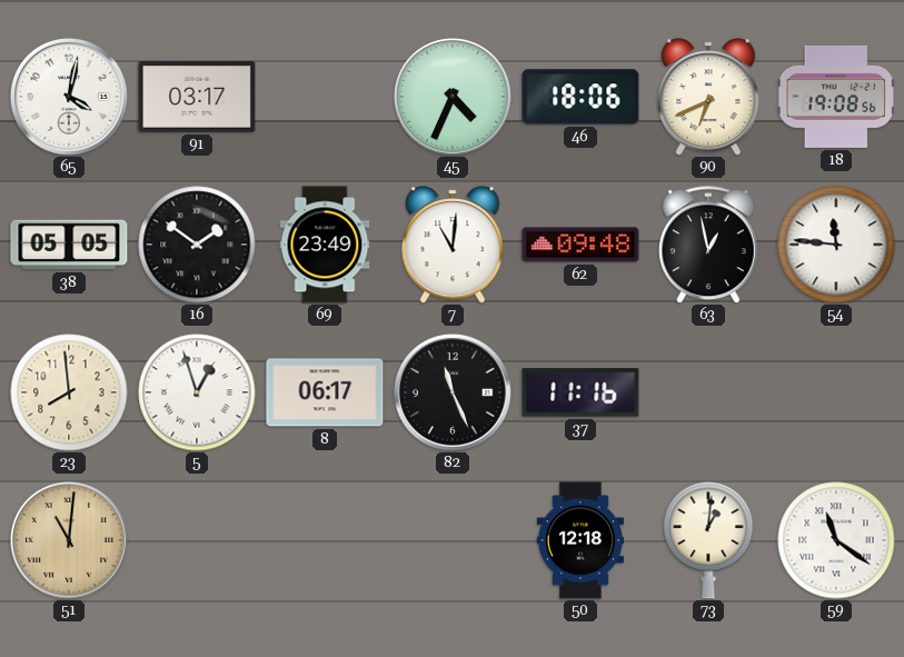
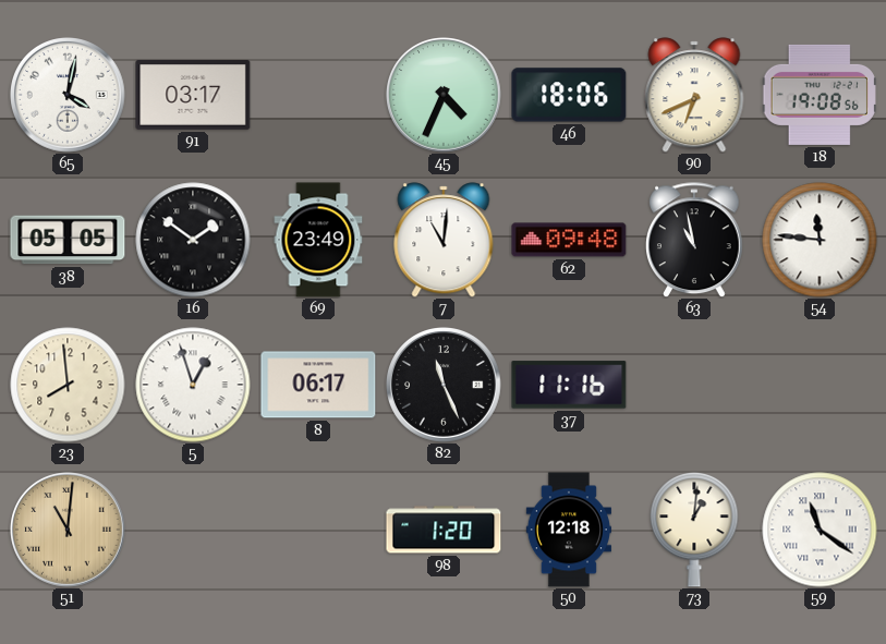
63: 12:58 -> 10:58 (694, 240)
98: none -> 1:20 (444, 530)
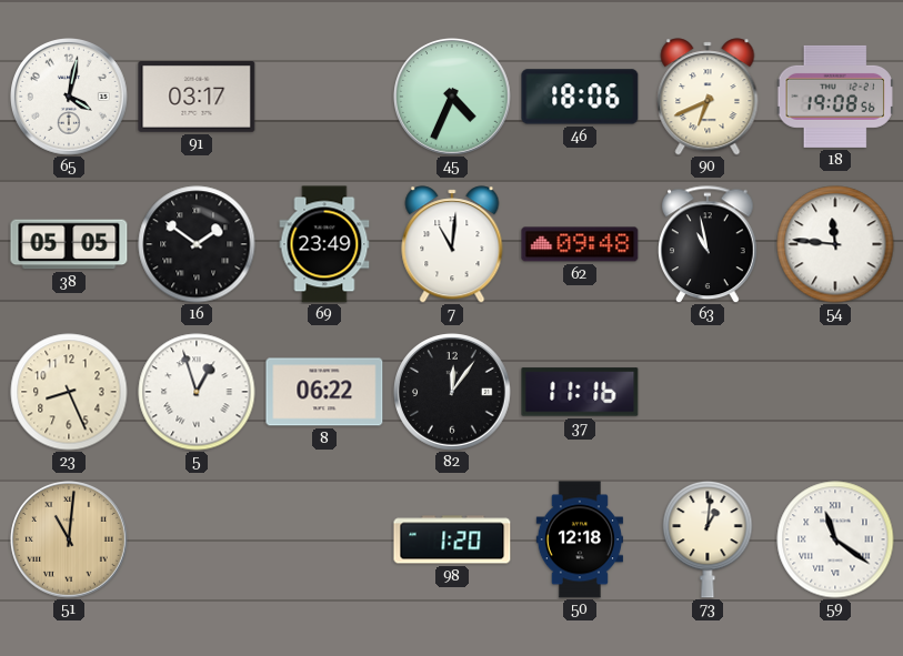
23: 7:59 -> 8:26 (69, 392)
8: 06:17 -> 06:22 (324, 392)
82: 11:26 -> 12:06 (453, 393)
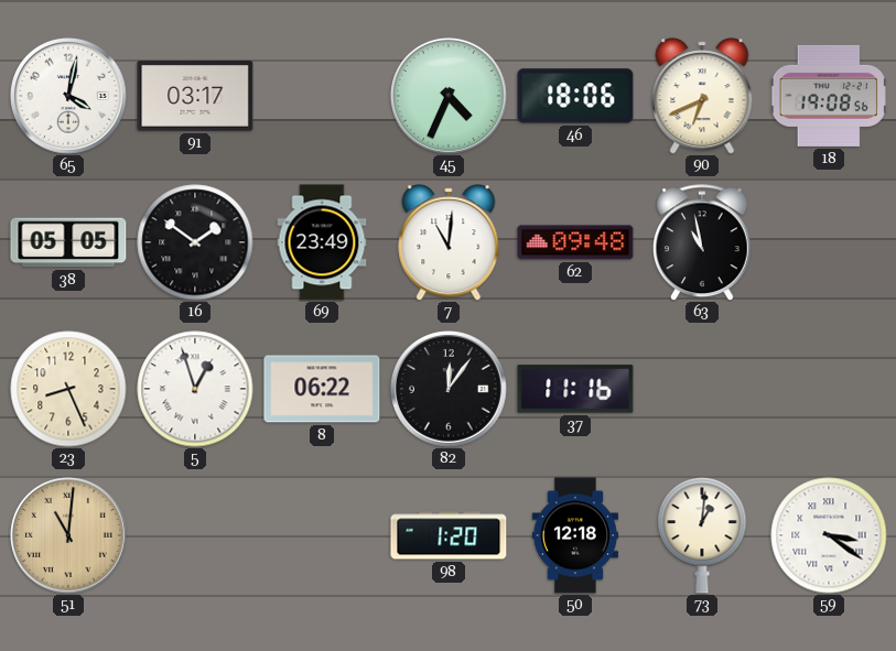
54: 11:46 -> none (835, 244)
59: 11:21 -> 3:21 (829, 535)
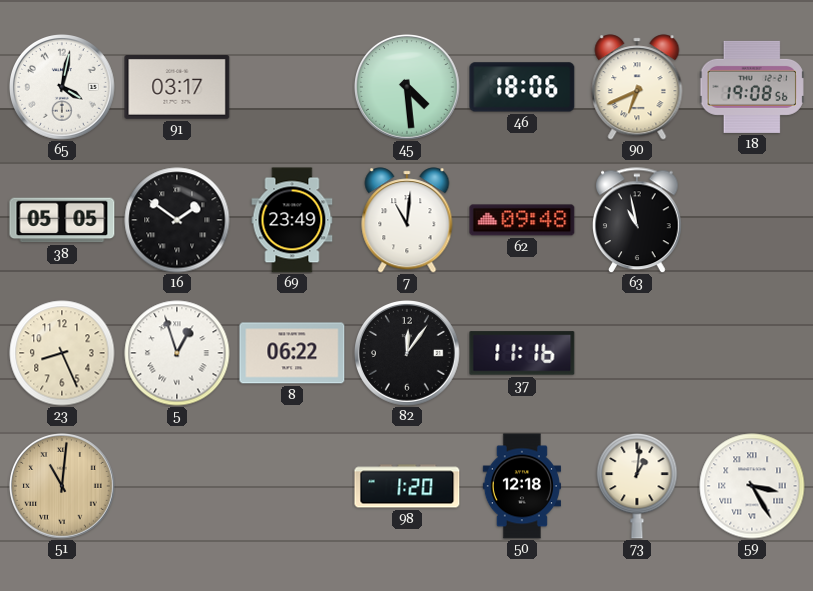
45: 4:34 -> 4:29 (408, 88)
59: 3:21 -> 3:25 (752, 486)
